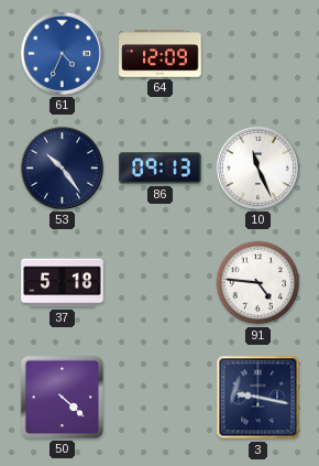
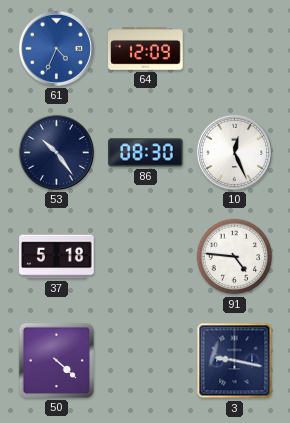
86: 09:13 -> 08:30 (146, 153)
10: 11:26 -> 12:26 (234, 152)
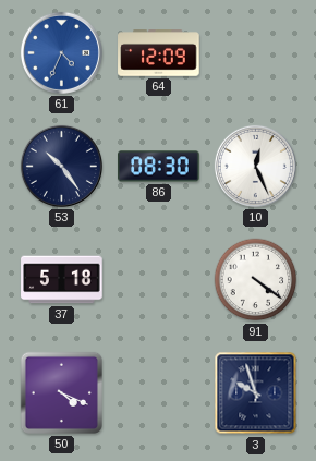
91: 4:46 -> 4:21 (256, 280)
50: 4:22 -> 4:19 (61, 392)
3: 9:17 -> 9:57 (256, 393)
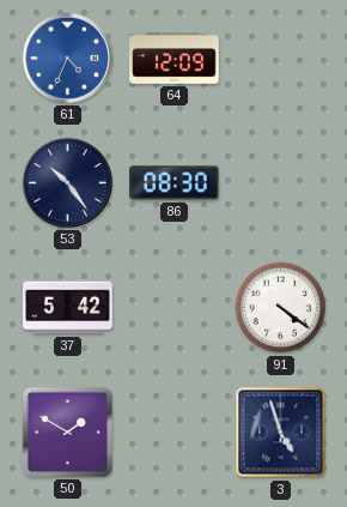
10: 12:26 -> none (255, 166)
37: 5:18 -> 5:42 (68, 308)
50: 4:19 -> 1:50 (67, 431)
3: 9:57 -> 4:57 (281, 433)
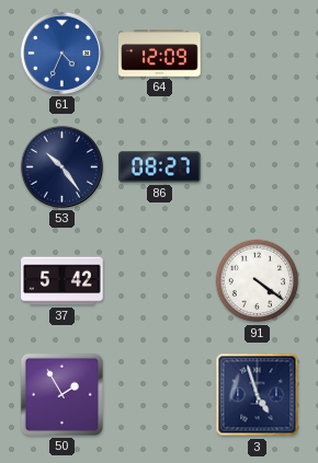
86: 08:30 -> 08:27 (160, 167)
50: 1:50 -> 1:55 (61, 394)
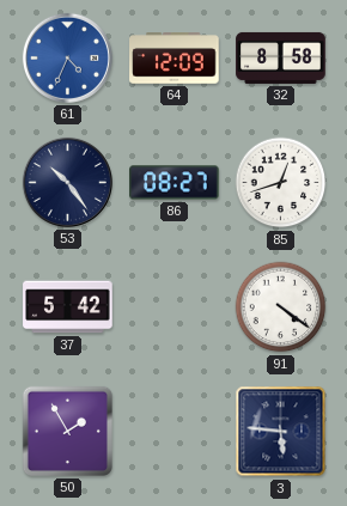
32: none -> 8:58 (281, 57)
85: none -> 12:42 (281, 183)
3: 4:57 -> 5:46 (281, 432)
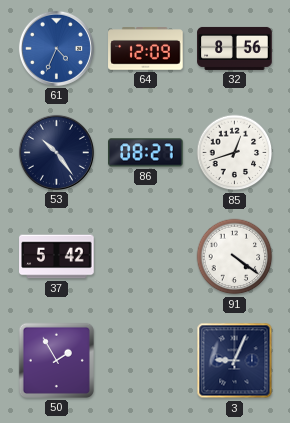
32: 8:58 -> 8:56 (235, 48)
3: 5:46 -> 9:04 (235, 361)
